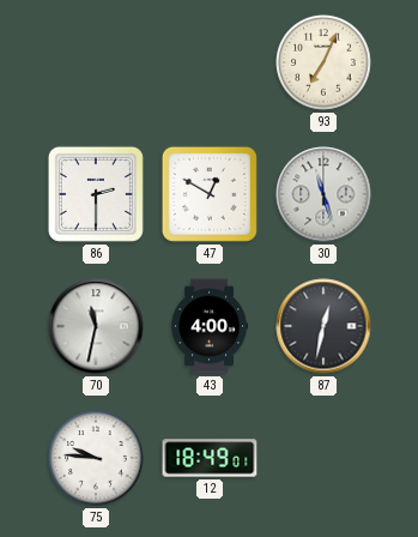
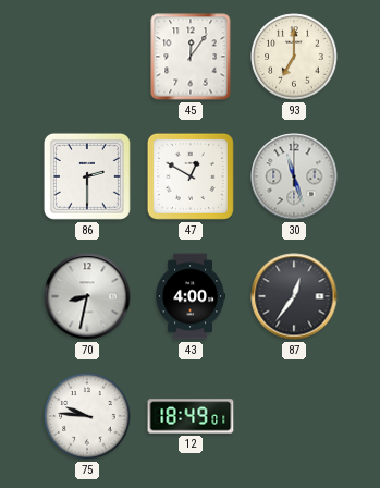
45: none -> 12:06 (191, 57)
93: 7:04 -> 7:00 (294, 57)
70: 11:32 -> 8:32 (87, 296)
87: 12:32 -> 12:36 (294, 296)
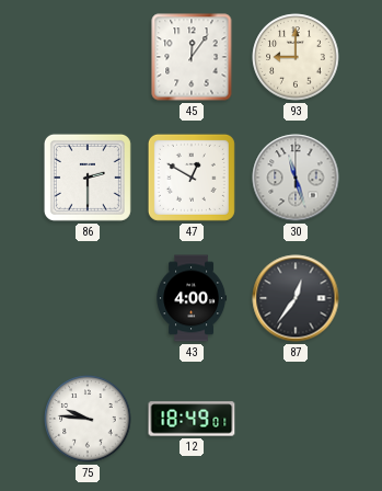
93: 7:00 -> 9:00 (296, 57)
70: 8:32 -> none (87, 296)
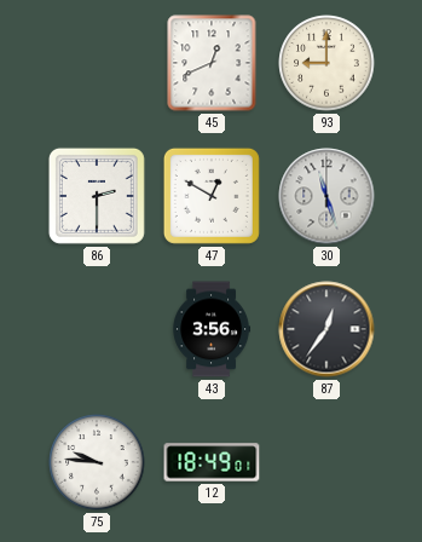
45: 12:06 -> 12:41 (212, 63)
43: 4:00 -> 3:56 (212, 329)
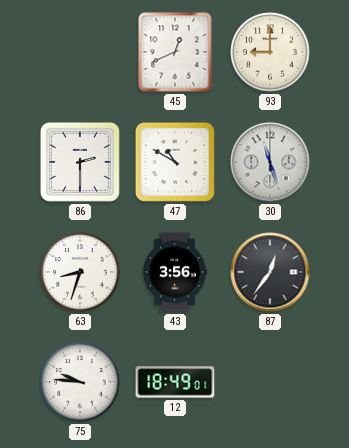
47: 12:50 -> 10:50 (175, 162)
63: none -> 8:33 (80, 272)
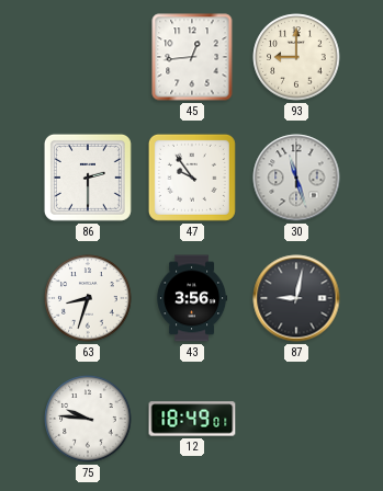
45: 12:41 -> 12:44 (192, 57)
47: 10:50 -> 9:54 (192, 178)
87: 12:36 -> 9:02 (296, 298)
